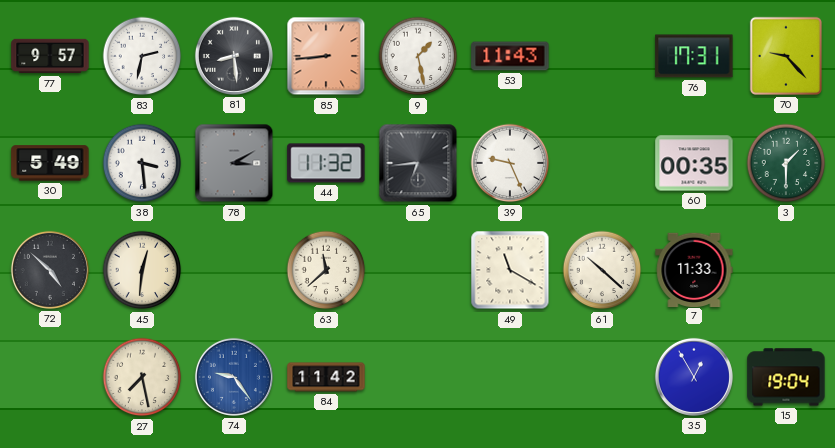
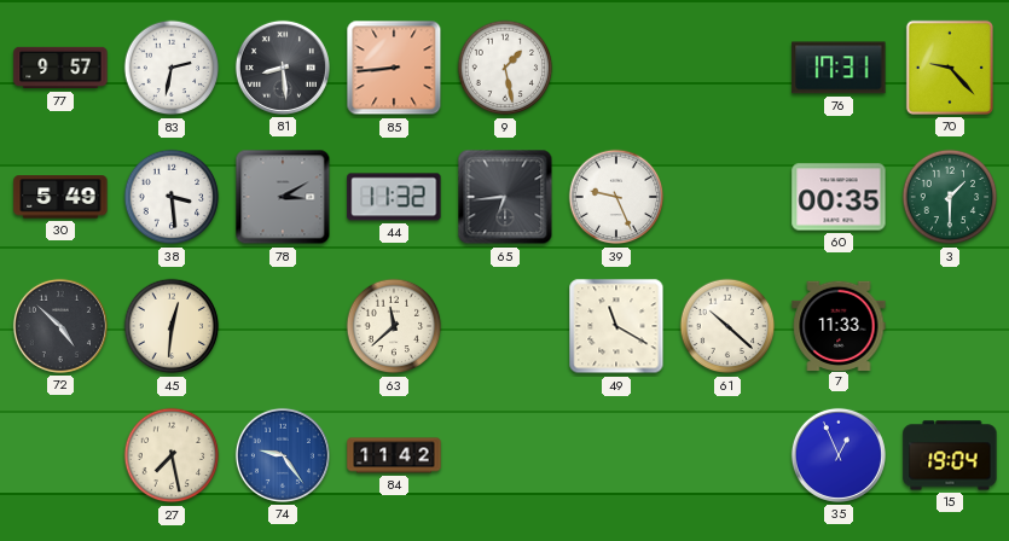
53: 11:43 -> none (510, 56)
35: 12:55 -> 12:56 (839, 455)
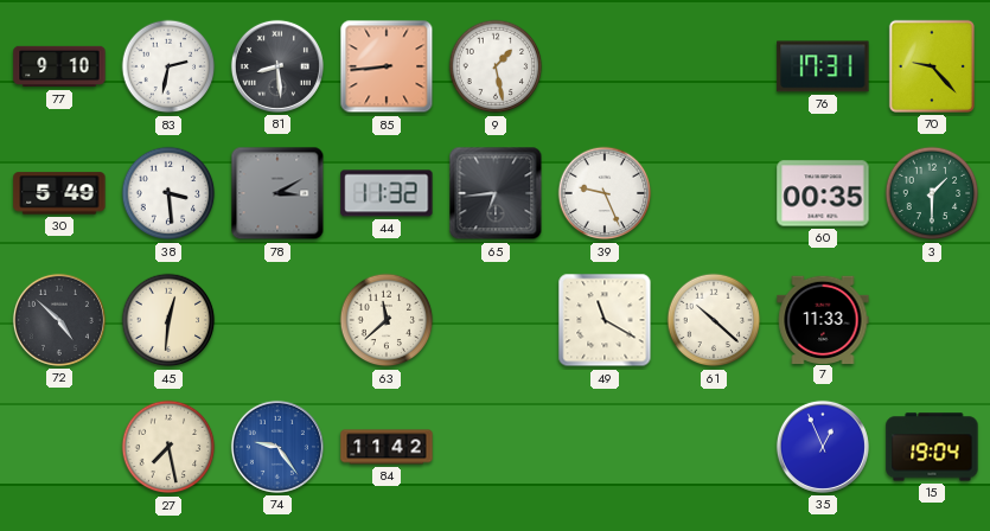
77: 9:57 -> 9:10 (59, 66)
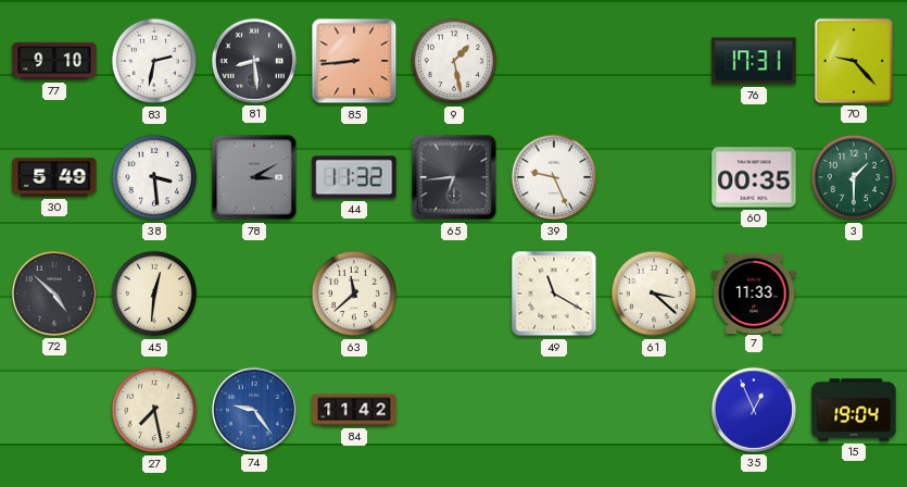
61: 10:22 -> 3:22 (654, 294)
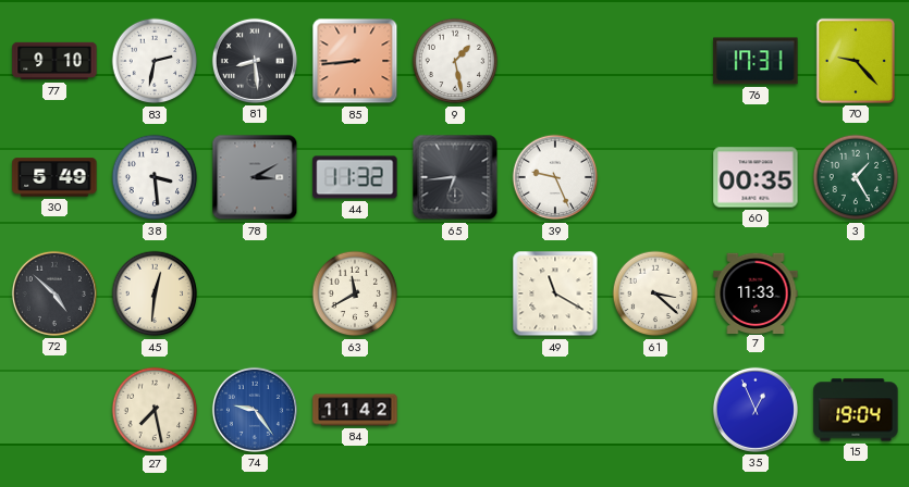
3: 1:30 -> 1:25 (856, 177)
63: 11:38 -> 11:40 (355, 294)
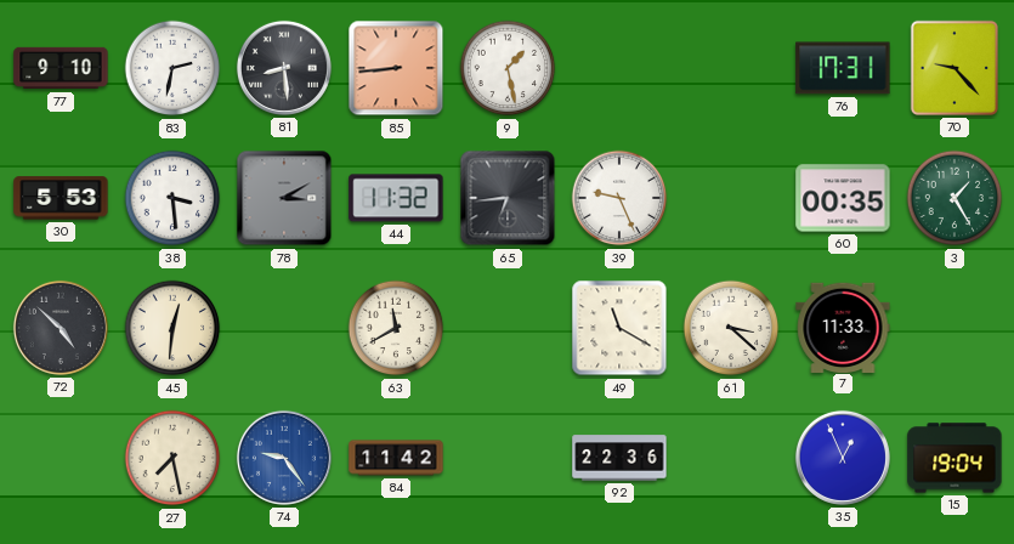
30: 5:49 -> 5:53 (61, 198)
92: none -> 22:36 (619, 458)
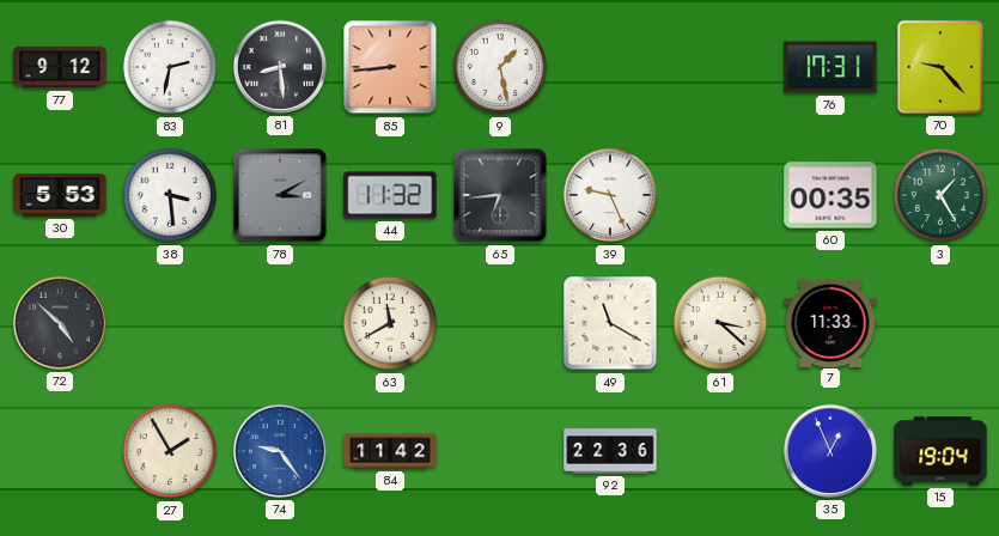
77: 9:10 -> 9:12 (60, 67)
45: 12:31 -> none (172, 328)
27: 7:28 -> 1:55 (170, 451)
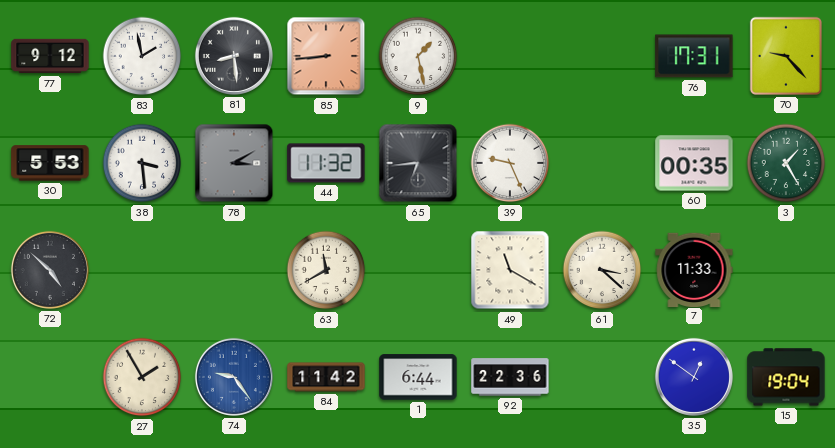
83: 2:32 -> 1:58 (142, 56)
1: none -> 6:44 (418, 377)
35: 12:56 -> 12:51 (694, 377)
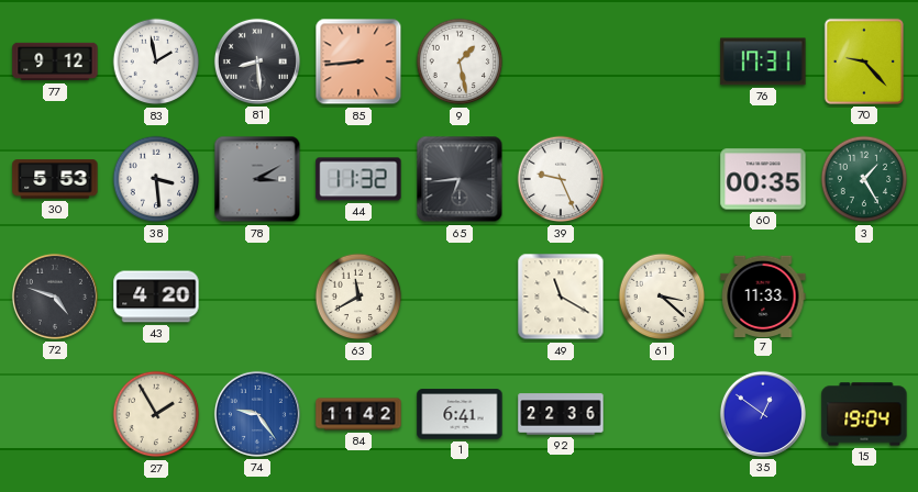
72: 4:52 -> 4:48 (55, 297)
43: none -> 4:20 (156, 297)
1: 6:44 -> 6:41 (460, 414)
